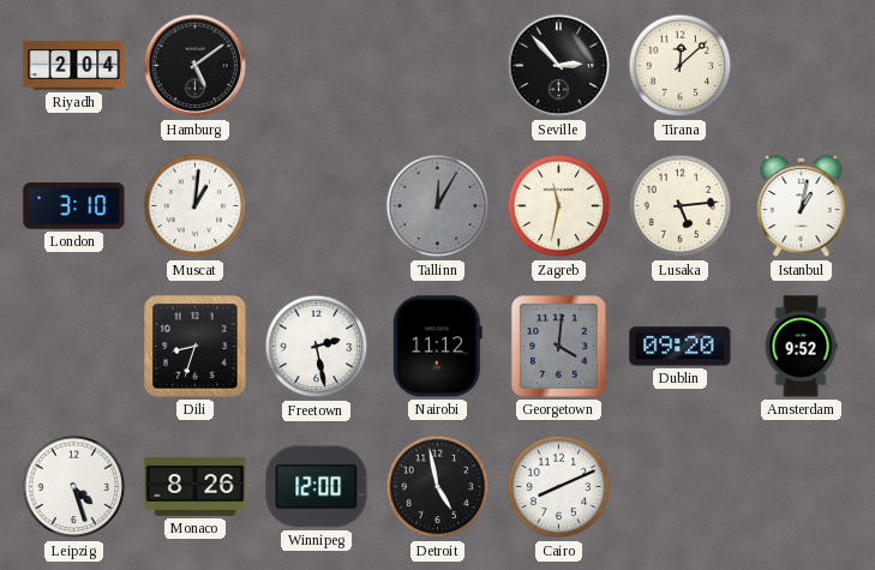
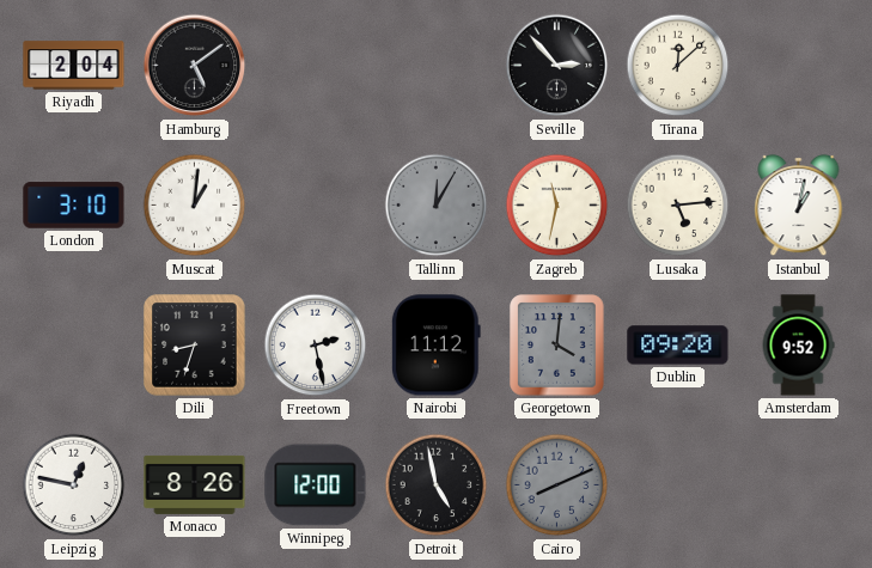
Leipzig: 4:27 -> 12:47 (74, 485)
Cairo dial: white -> grey (557, 485)
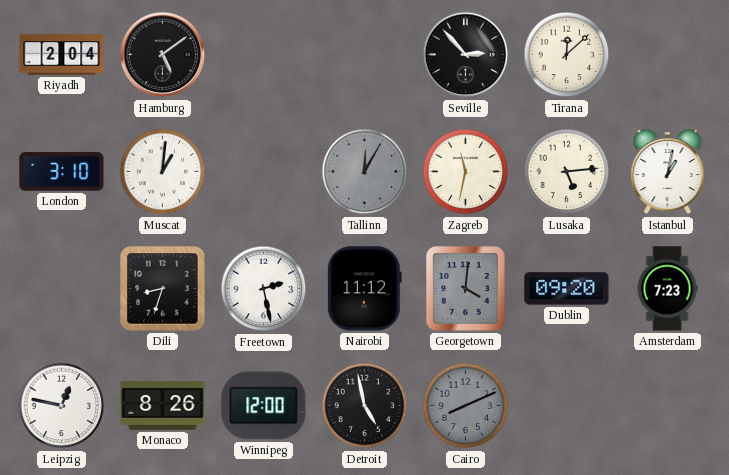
Amsterdam: 9:52 -> 7:23 (667, 289)
